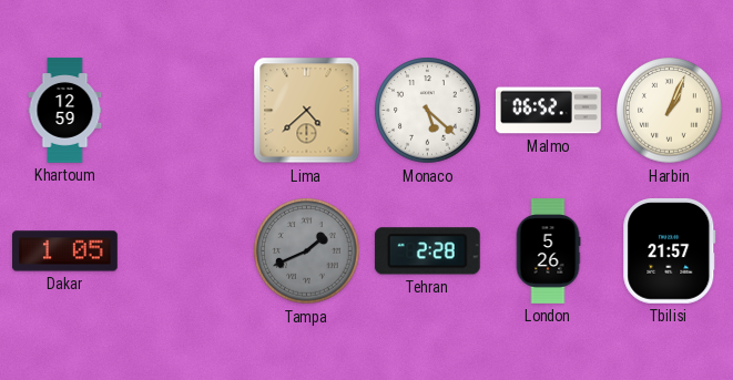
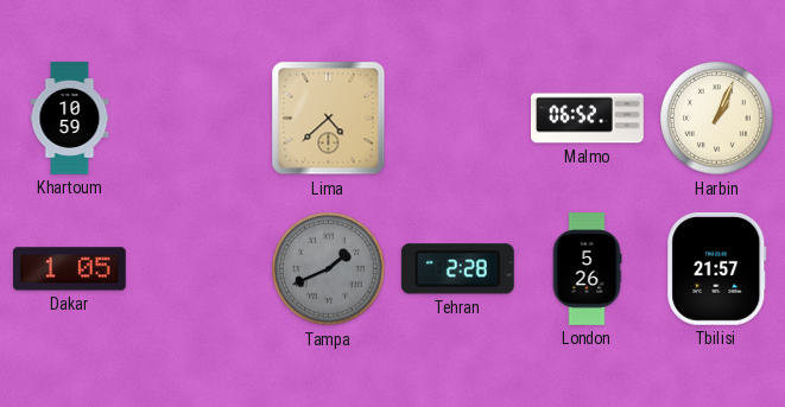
Khartoum: 12:59 -> 10:59 (70, 119)
Monaco: 5:22 -> none (428, 111)
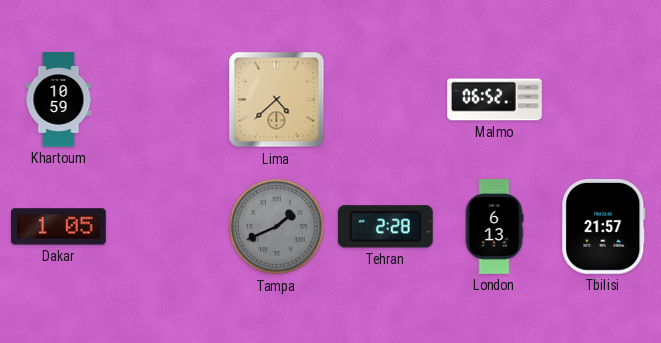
Harbin: 1:04 -> none (717, 119)
London: 5:26 -> 6:13 (494, 227)
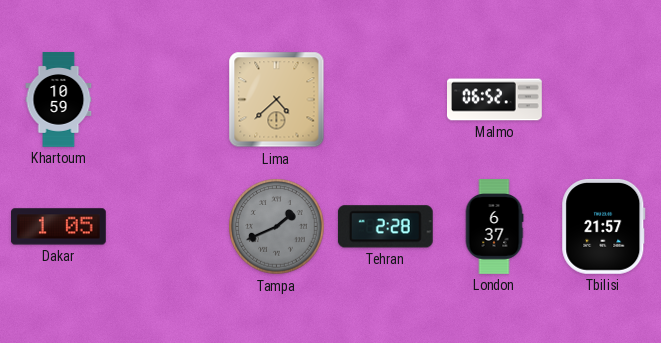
London: 6:13 -> 6:37 (494, 227)
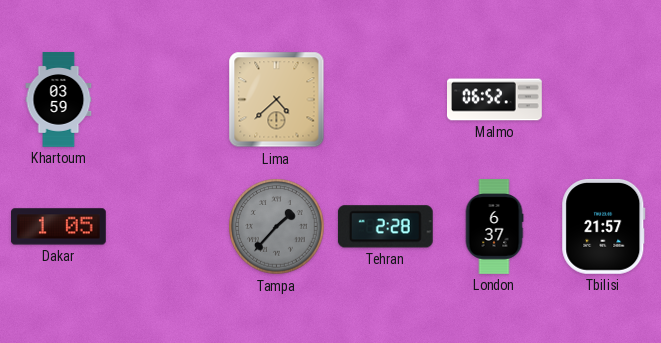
Khartoum: 10:59 -> 03:59 (59, 100)
Tampa: 1:41 -> 1:37 (277, 227)
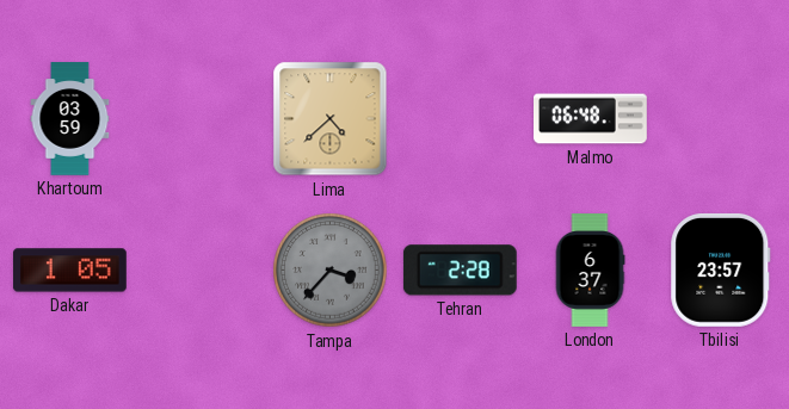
Malmo: 06:52 -> 06:48 (591, 119)
Tampa: 1:37 -> 3:37 (331, 271)
Tbilisi: 21:57 -> 23:57 (721, 269)
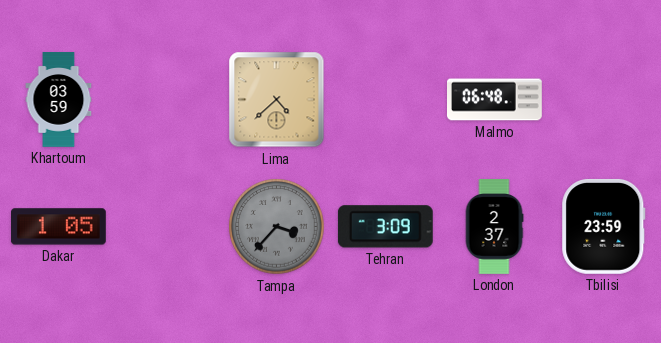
Tehran: 2:28 -> 3:09 (385, 227)
London: 6:37 -> 2:37 (494, 227)
Tbilisi: 23:57 -> 23:59 (604, 226)
